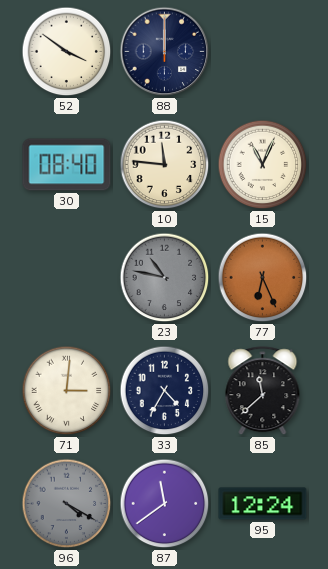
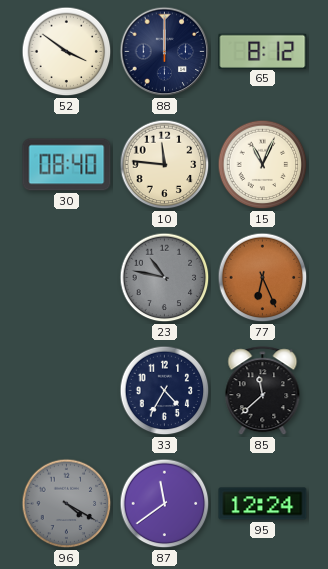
65: none -> 8:12 (263, 51)
71: 3:01 -> none (67, 391)
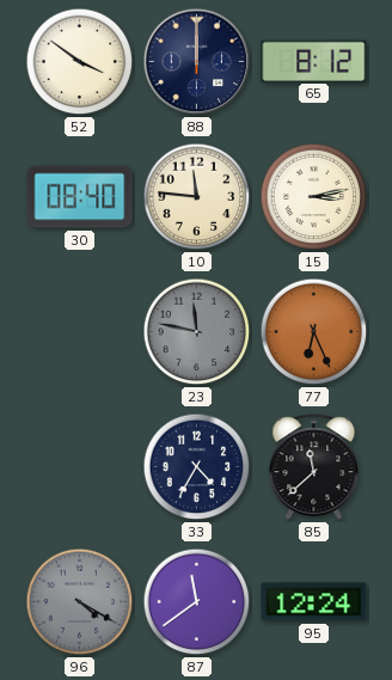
15: 11:04 -> 3:13 (314, 197)
23: 10:47 -> 11:47 (197, 332)
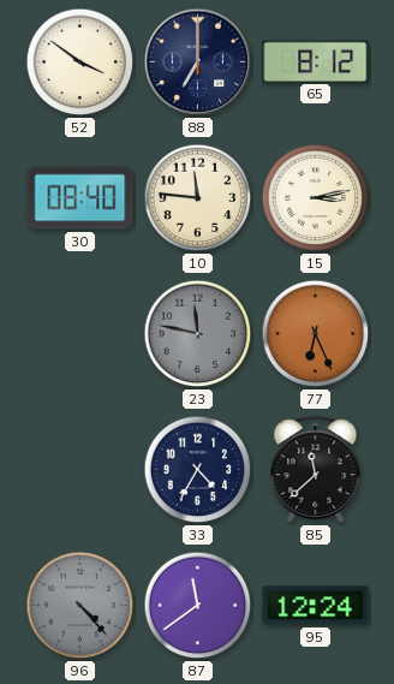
88: 12:00 -> 7:00 (198, 63)
96: 4:20 -> 4:23 (80, 606)
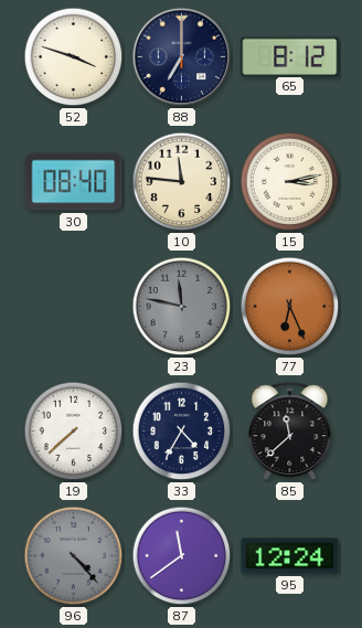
52: 3:51 -> 3:48 (74, 57)
19: none -> 7:38 (74, 432)
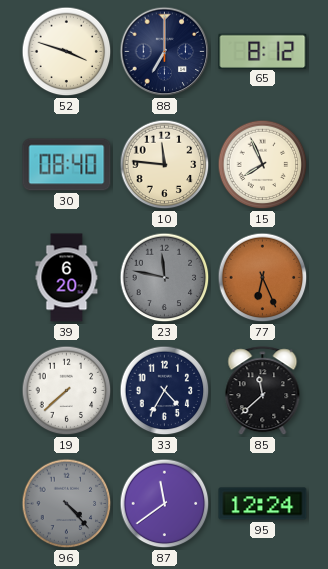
15: 3:13 -> 7:56 (263, 165)
39: none -> 6:20 (67, 278)
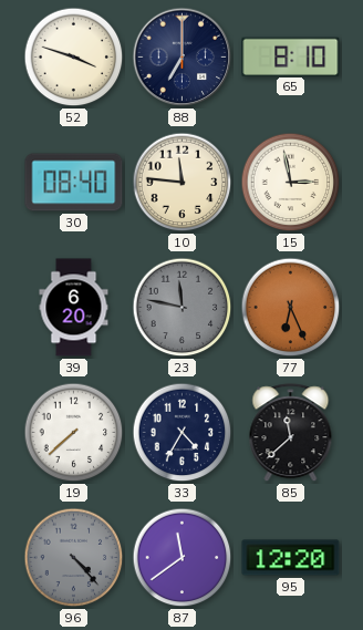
65: 8:12 -> 8:10 (291, 56)
15: 7:56 -> 2:58 (291, 183)
95: 12:24 -> 12:20 (291, 558)
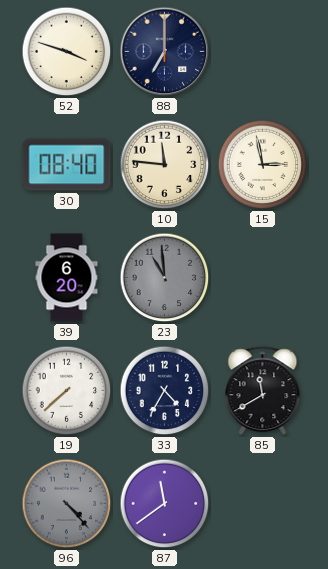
65: 8:10 -> none (291, 56)
23: 11:47 -> 10:59 (165, 278)
77: 6:26 -> none (291, 308)
85: 11:38 -> 11:40 (263, 391)
95: 12:20 -> none (291, 558)
